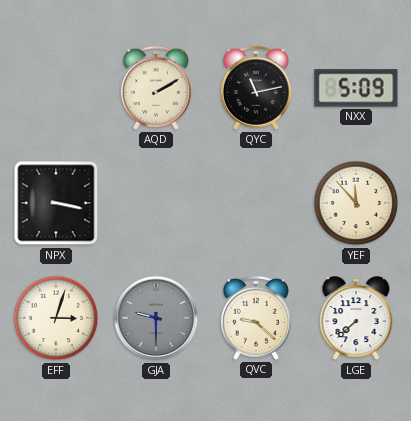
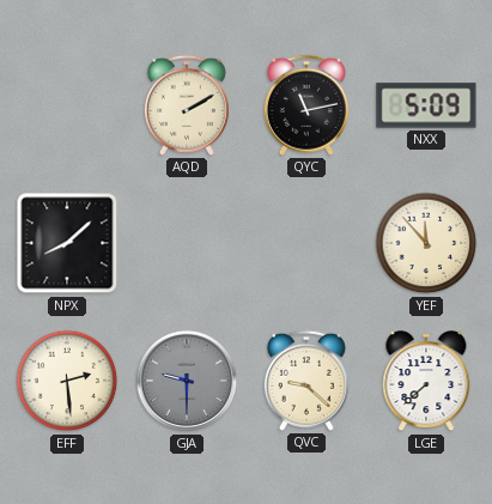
NPX: 3:17 -> 8:08 (67, 243)
EFF: 3:03 -> 2:29 (67, 381)
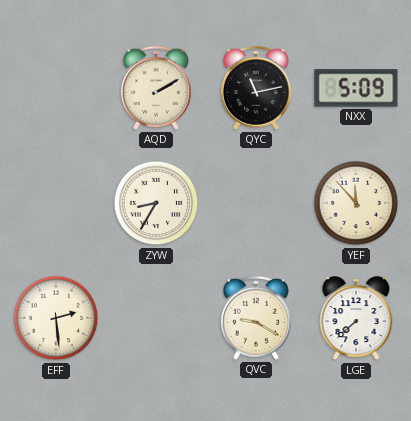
NPX: 8:08 -> none (67, 243)
ZYW: none -> 8:35 (156, 203)
GJA: 9:30 -> none (187, 381)
QVC: 9:22 -> 9:20 (256, 318)
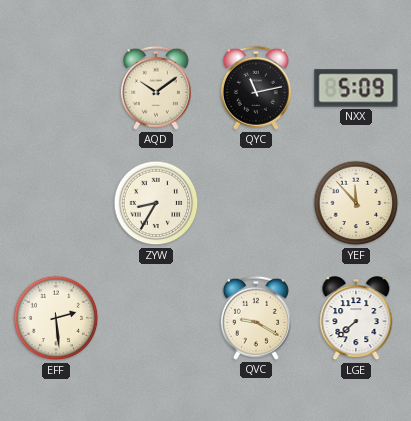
AQD: 2:10 -> 10:09 (156, 88)
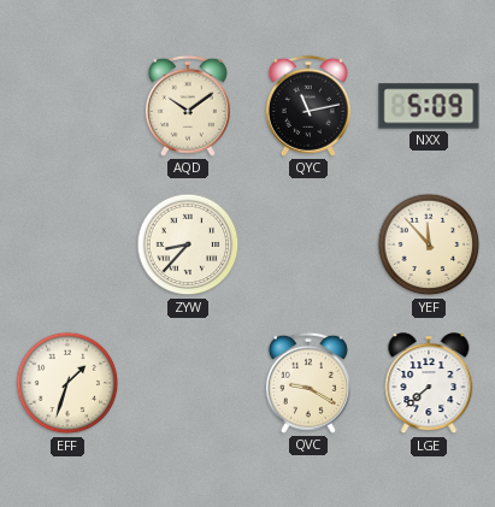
ZYW: 8:35 -> 8:37 (188, 244)
EFF: 2:29 -> 1:33 (67, 383)
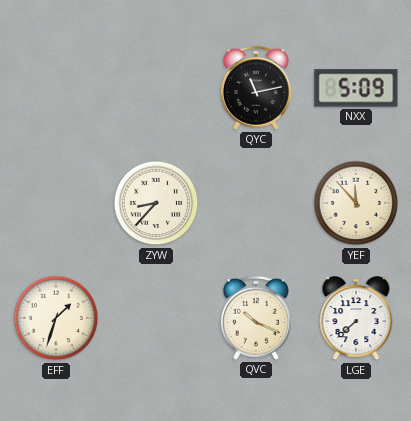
AQD: 10:09 -> none (188, 106)
QVC: 9:20 -> 10:19 (256, 318)
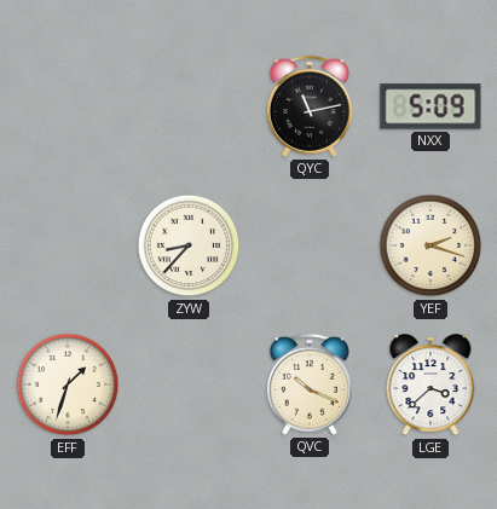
YEF: 11:53 -> 2:18 (430, 245)
LGE: 7:38 -> 3:38 (430, 386)
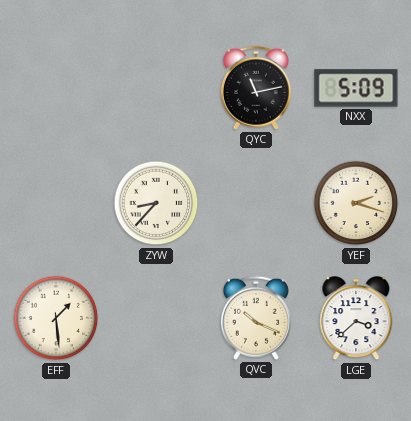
EFF: 1:33 -> 1:29 (56, 318)
